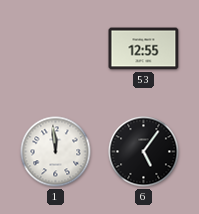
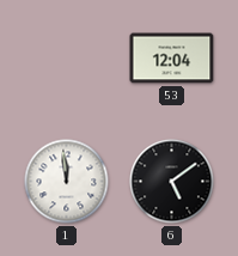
53: 12:55 -> 12:04 (172, 59)
6: 5:06 -> 5:09 (172, 182)
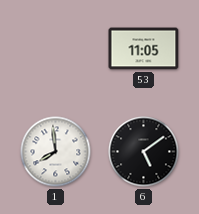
53: 12:04 -> 11:05 (144, 49)
1: 11:59 -> 7:59 (56, 152)
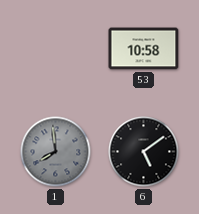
53: 11:05 -> 10:58 (144, 49)
1 dial: white -> grey (56, 152)
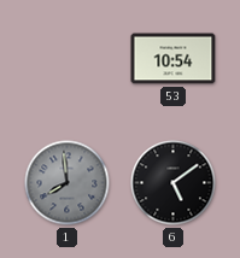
53: 10:58 -> 10:54 (174, 59)
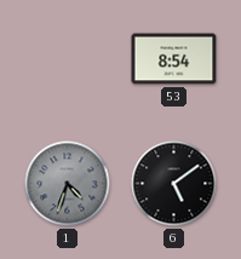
53: 10:54 -> 8:54 (174, 59)
1: 7:59 -> 4:33 (68, 184)
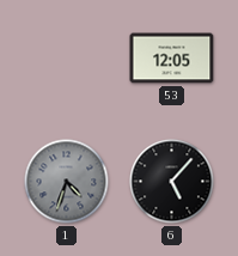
53: 8:54 -> 12:05 (172, 59)
6: 5:09 -> 5:07 (172, 182)
